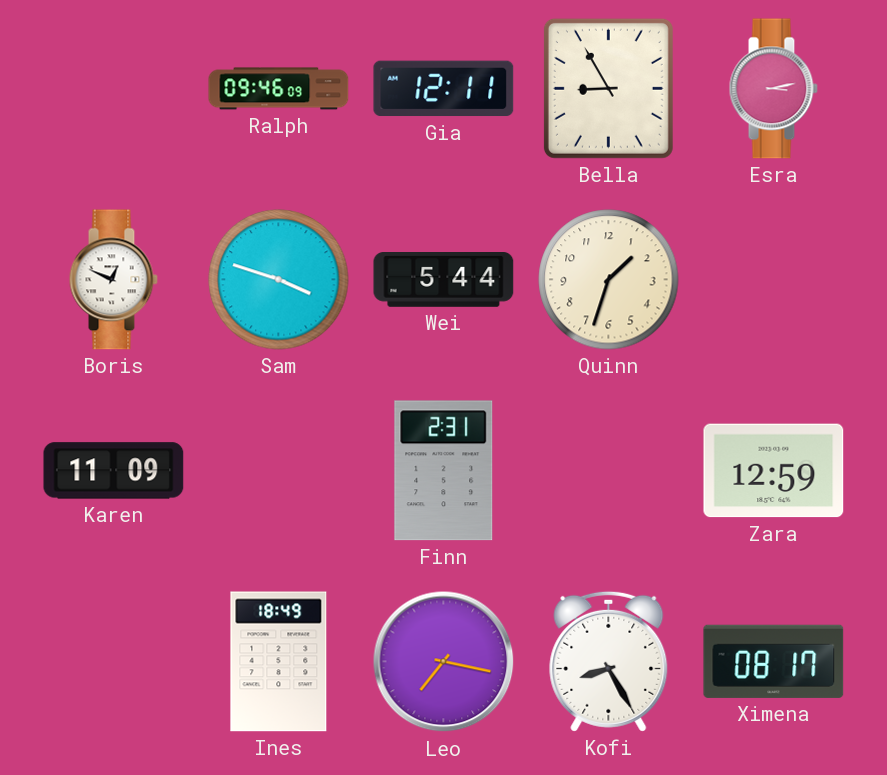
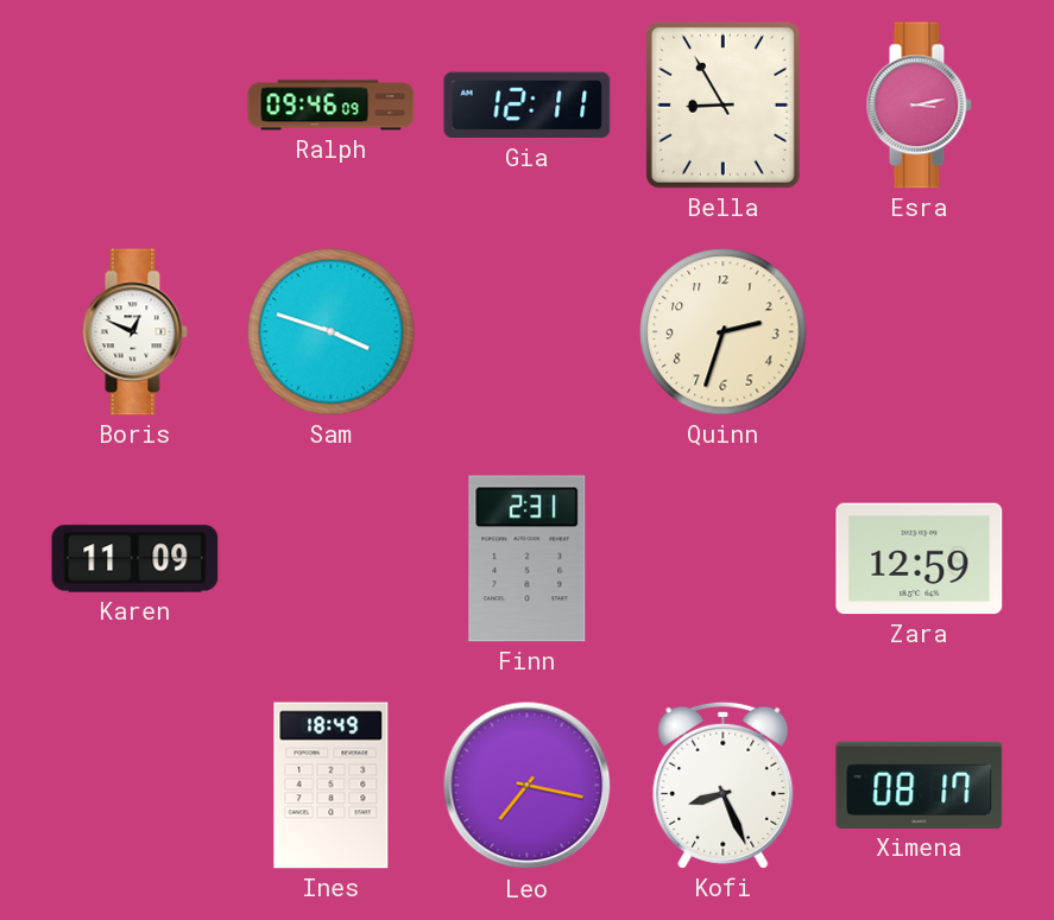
Wei: 5:44 -> none (444, 280)
Quinn: 1:33 -> 2:33 (724, 332)
Kofi: 8:25 -> 8:26 (724, 785)
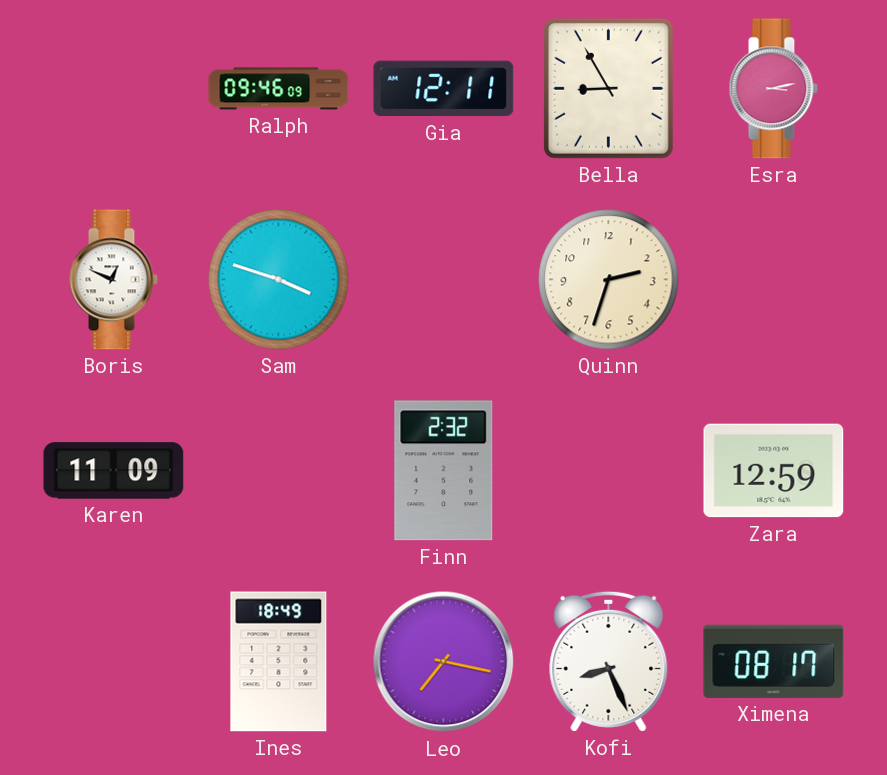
Finn: 2:31 -> 2:32 (444, 471)
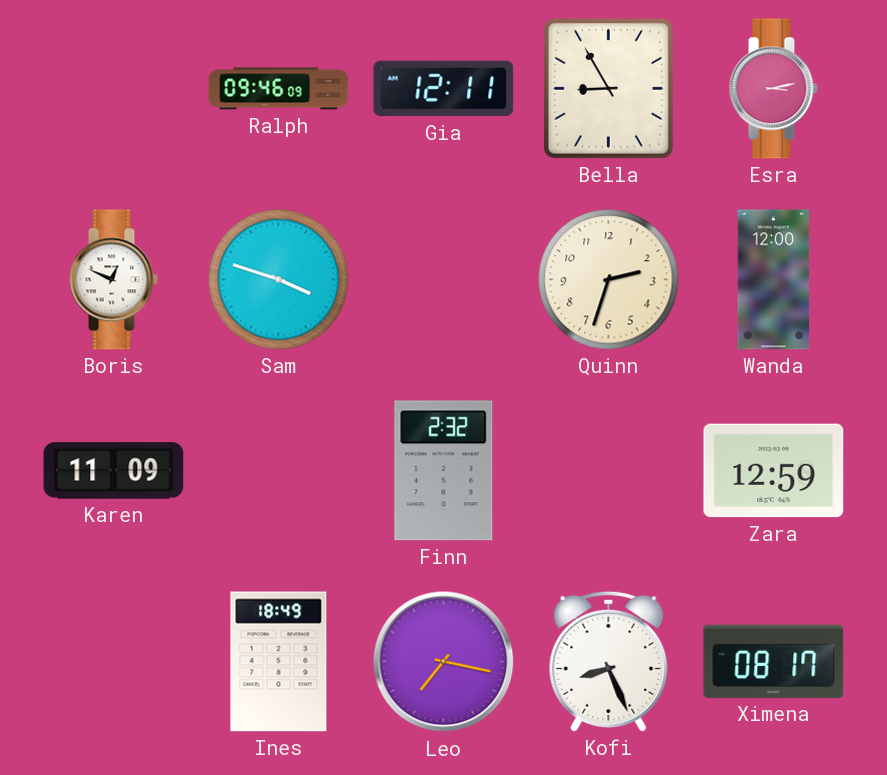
Wanda: none -> 12:00 (774, 280)
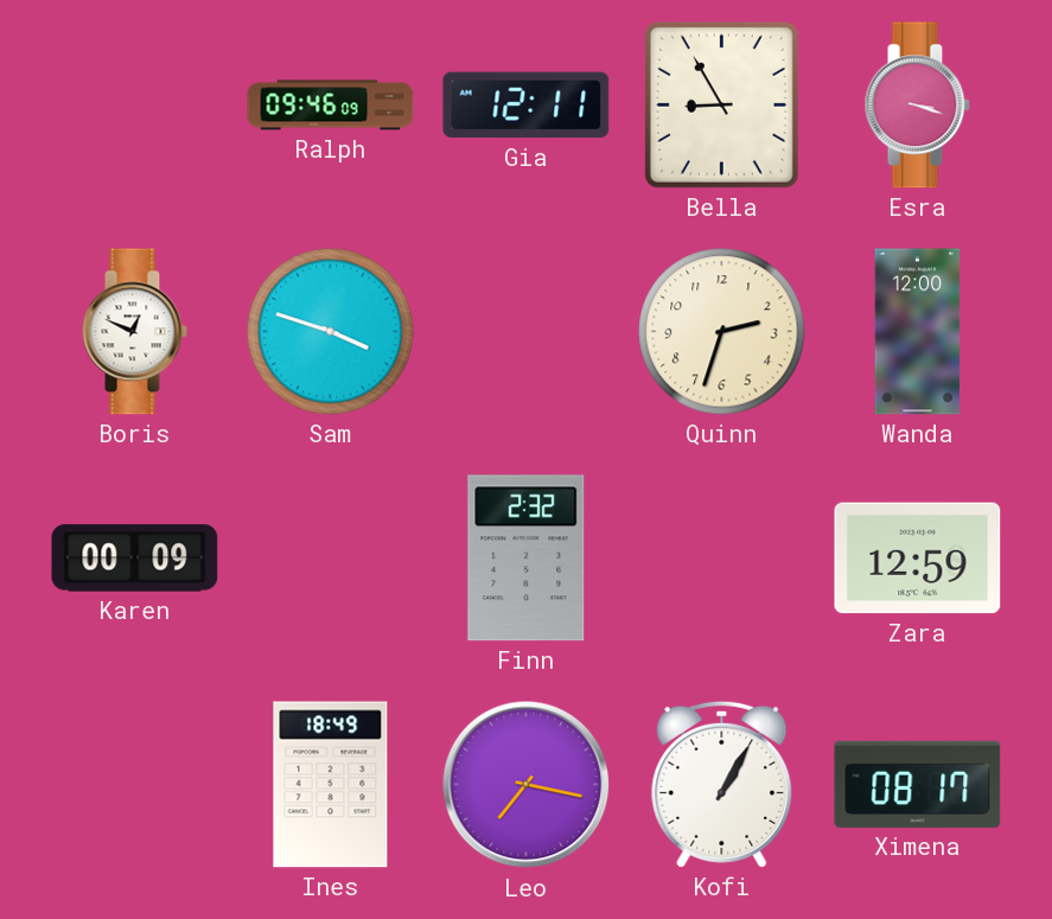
Esra: 3:13 -> 3:18 (917, 106)
Karen: 11:09 -> 00:09 (135, 559)
Kofi: 8:26 -> 1:05 (722, 784)
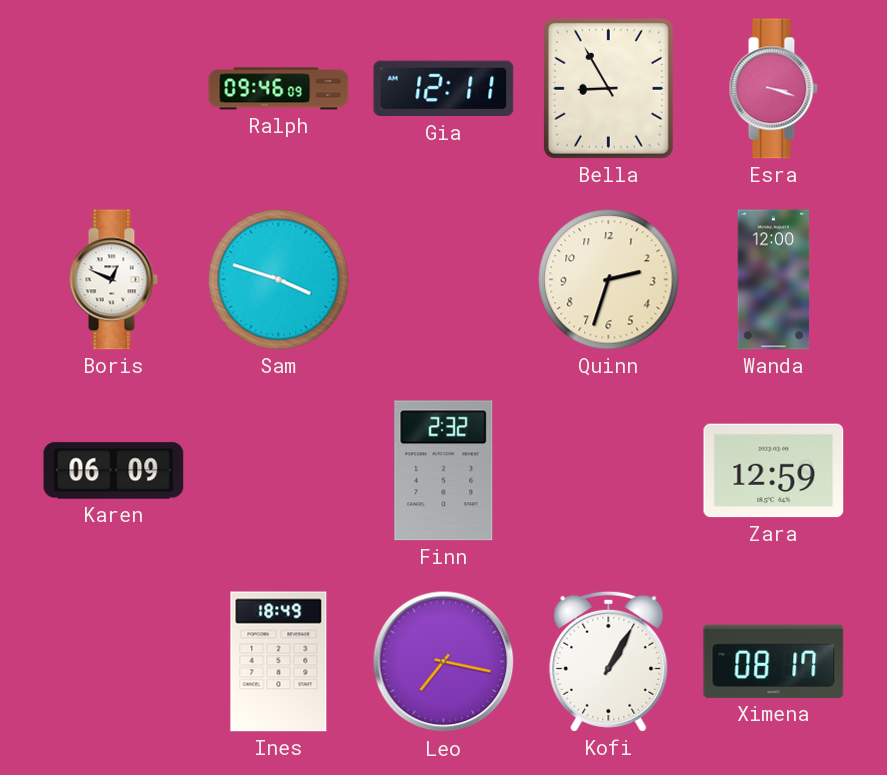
Karen: 00:09 -> 06:09 (114, 471)
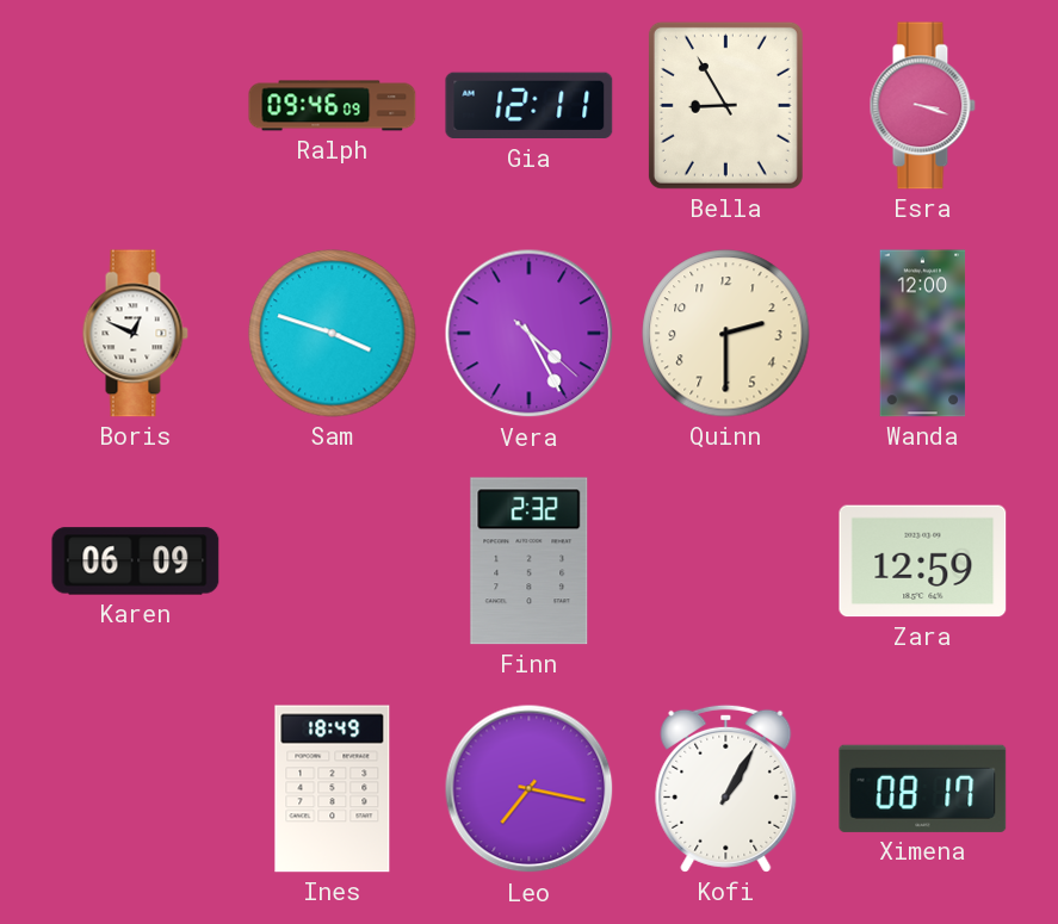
Vera: none -> 4:25 (530, 334)
Quinn: 2:33 -> 2:30 (726, 334)
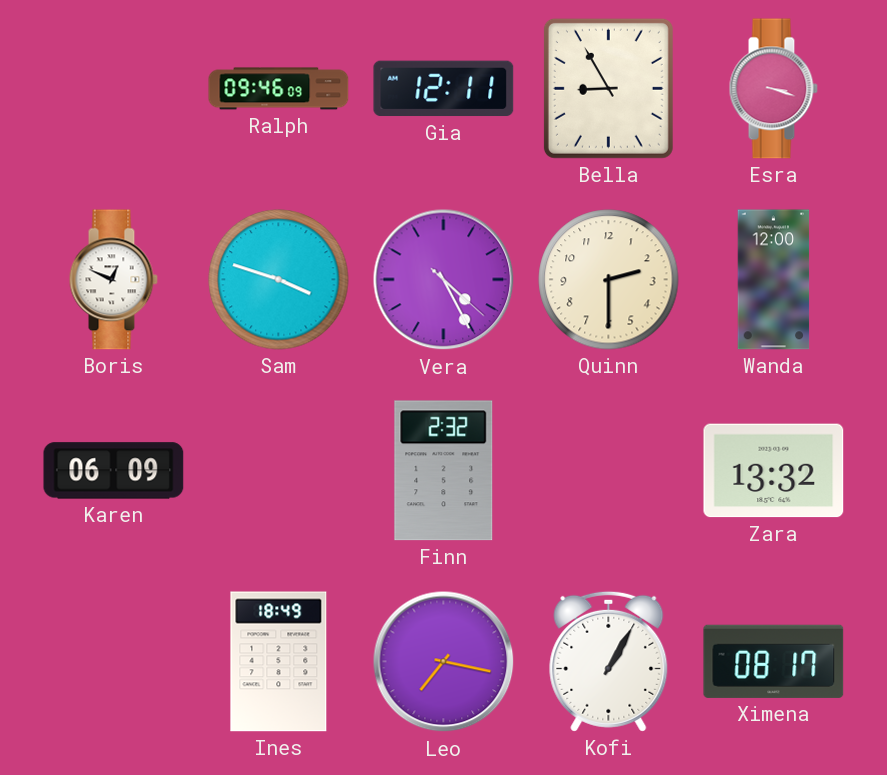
Zara: 12:59 -> 13:32 (774, 471)
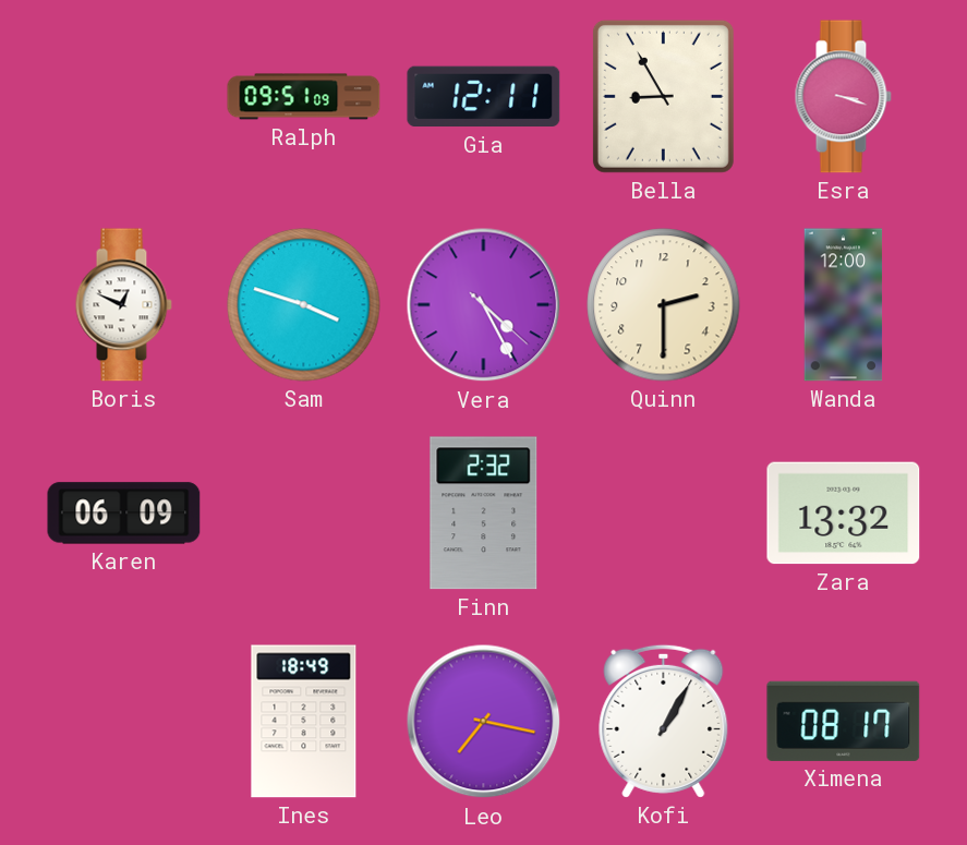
Ralph: 09:46 -> 09:51 (304, 97)
